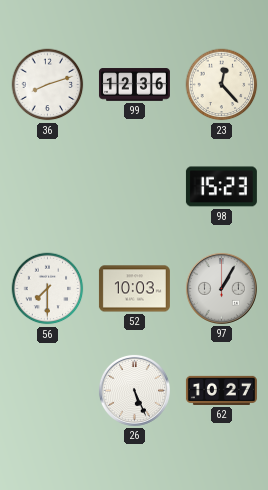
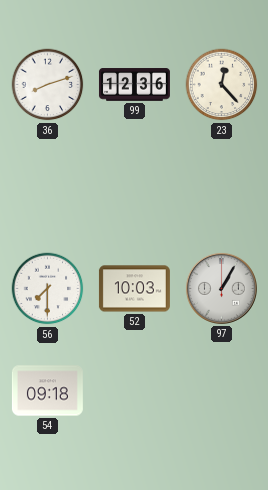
98: 15:23 -> none (221, 187)
54: none -> 09:18 (47, 391)
26: 5:26 -> none (134, 390)
62: 10:27 -> none (221, 390)
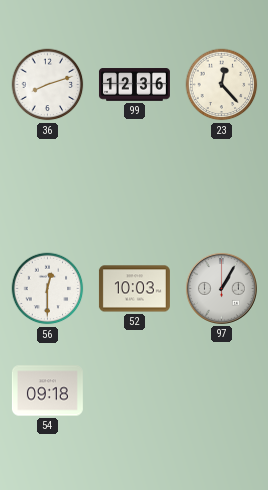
56: 7:30 -> 12:30 (48, 289)
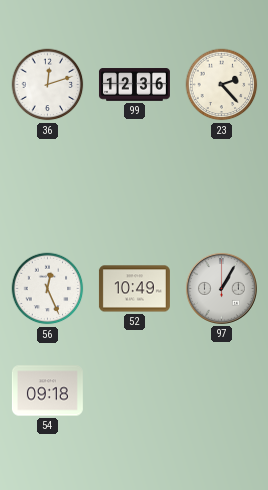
36: 8:12 -> 12:12 (48, 85)
23: 12:23 -> 2:23 (222, 85)
56: 12:30 -> 12:26 (48, 289)
52: 10:03 -> 10:49 (134, 289)
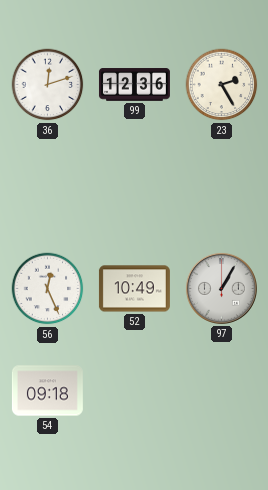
23: 2:23 -> 2:25 (222, 85)
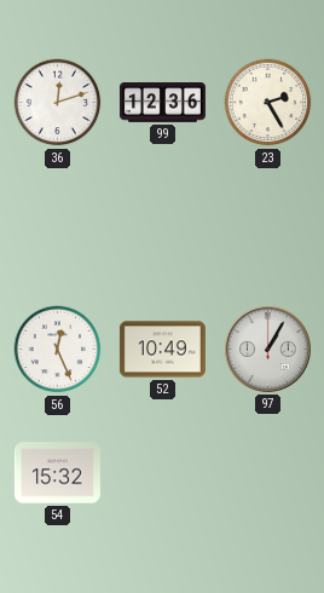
54: 09:18 -> 15:32 (57, 473)
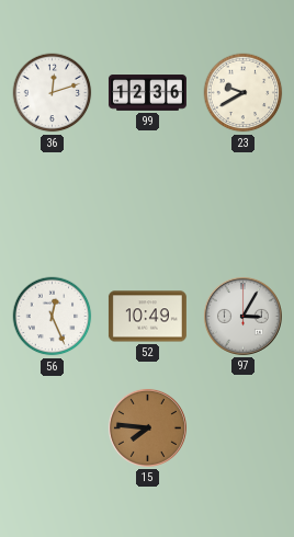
23: 2:25 -> 9:40 (244, 93)
97: 1:05 -> 3:05 (242, 316)
54: 15:32 -> none (57, 473)
15: none -> 7:46 (147, 427)
